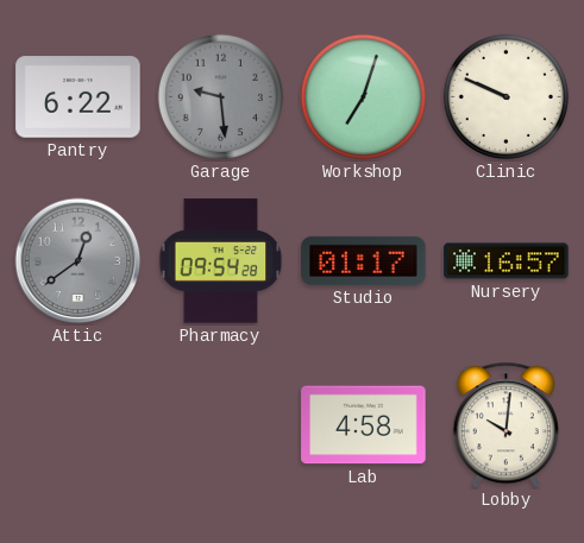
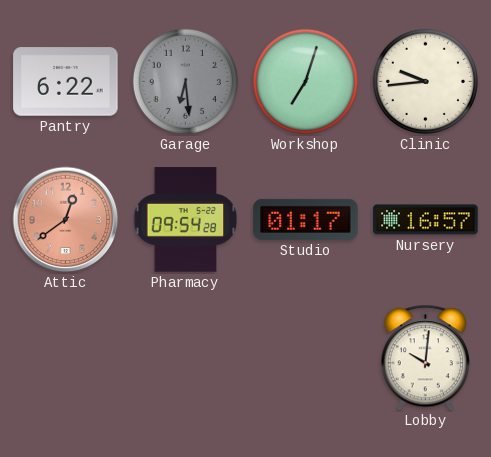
Garage: 9:29 -> 6:29 (185, 81)
Clinic: 9:49 -> 9:44 (425, 81)
Attic dial: grey -> salmon (66, 220)
Lab: 4:58 -> none (364, 425)
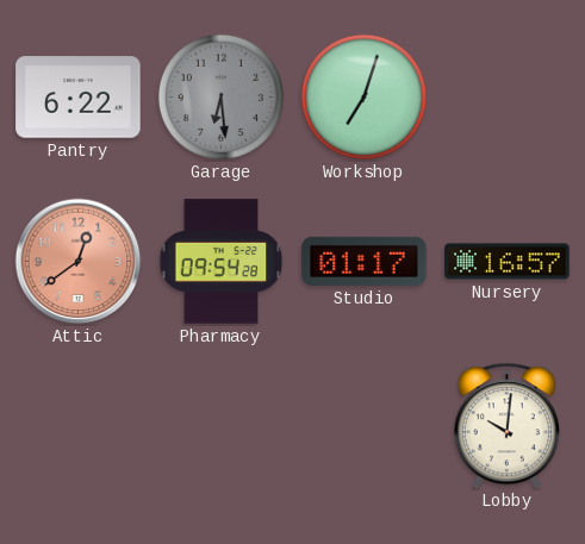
Clinic: 9:44 -> none (425, 81)
